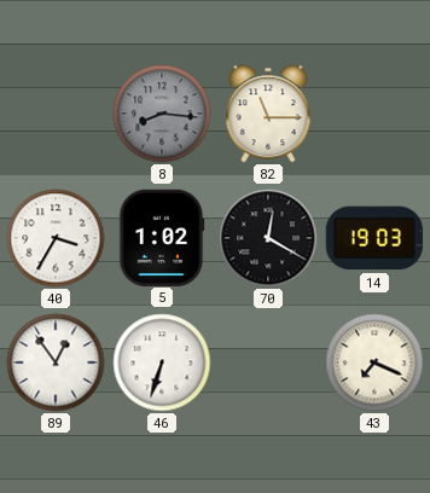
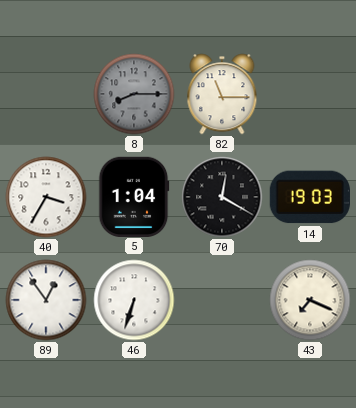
8: 8:16 -> 8:15 (134, 94)
5: 1:02 -> 1:04 (134, 196)
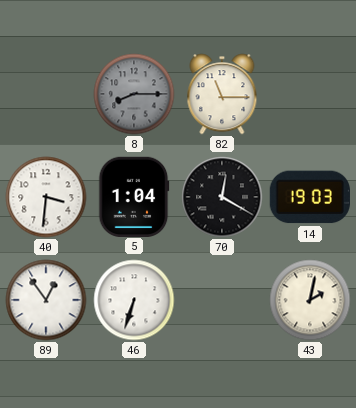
40: 3:35 -> 3:31 (46, 197)
43: 7:19 -> 2:02 (310, 300)
